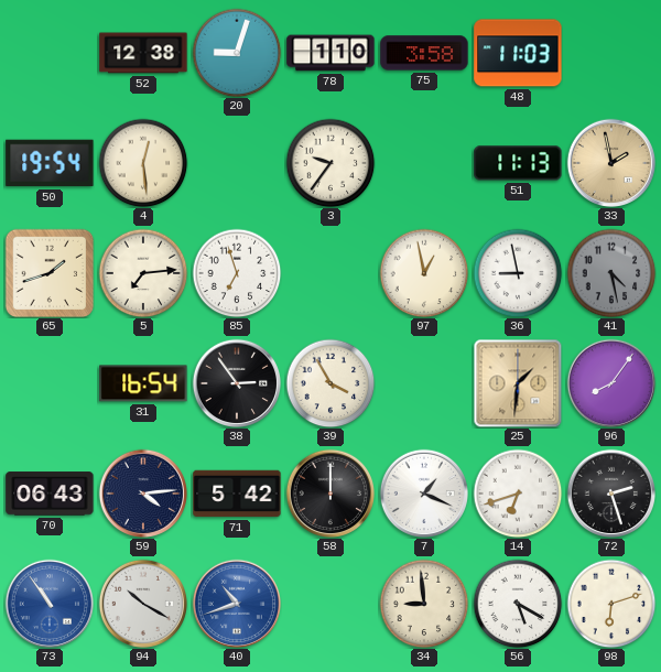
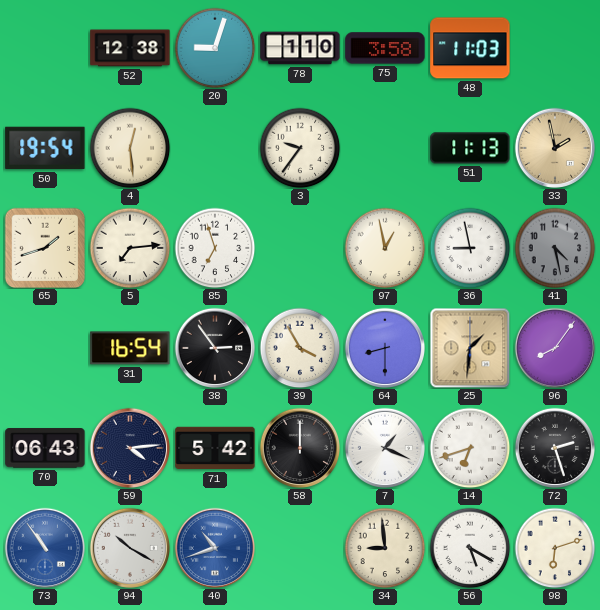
64: none -> 8:30 (384, 347)
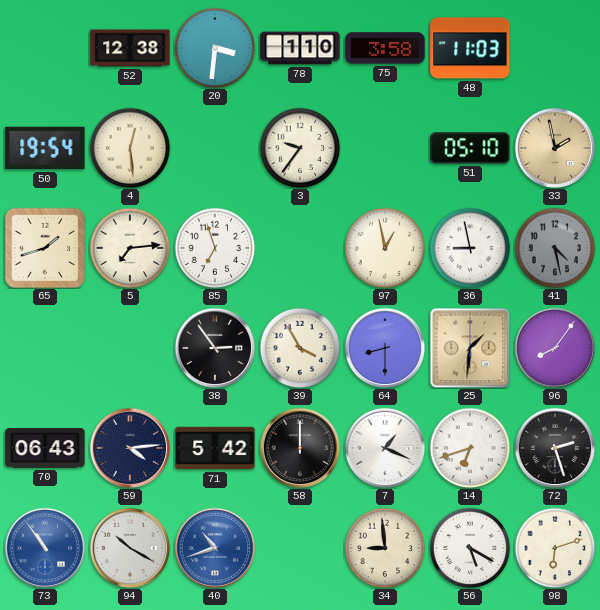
20: 9:03 -> 3:31 (215, 48)
51: 11:13 -> 05:10 (470, 148)
31: 16:54 -> none (130, 348)
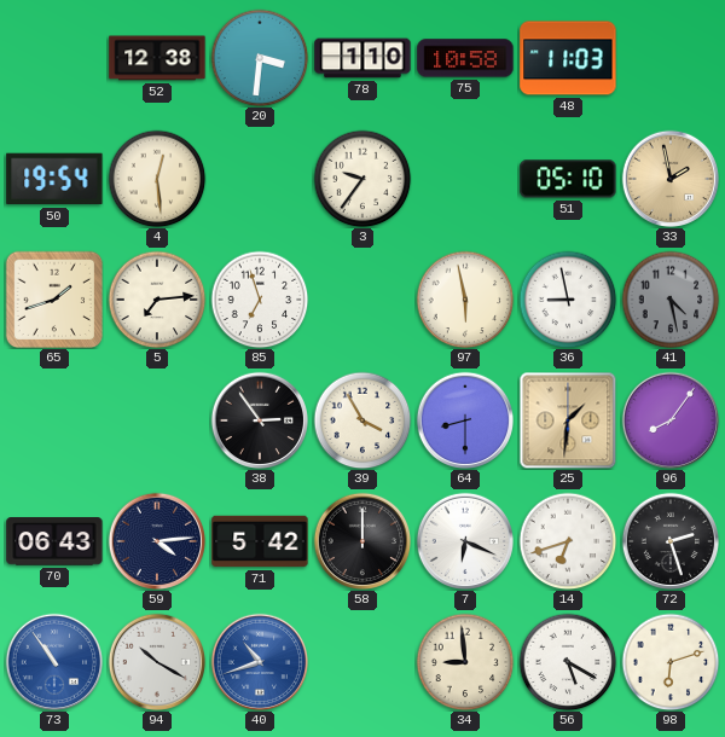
75: 3:58 -> 10:58 (465, 58)
97: 12:58 -> 5:58 (465, 300)
7: 1:19 -> 6:19 (464, 540)
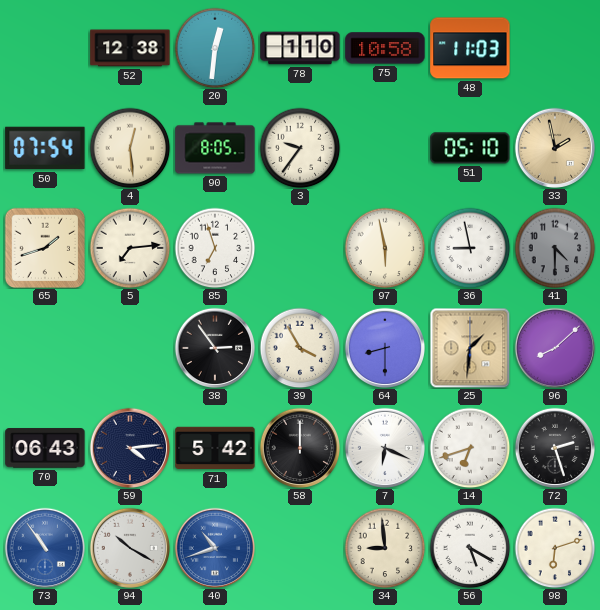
20: 3:31 -> 12:31 (215, 48)
50: 19:54 -> 07:54 (45, 148)
90: none -> 8:05 (215, 148)
41: 4:28 -> 4:30 (555, 248)
96: 8:06 -> 8:08 (554, 347)
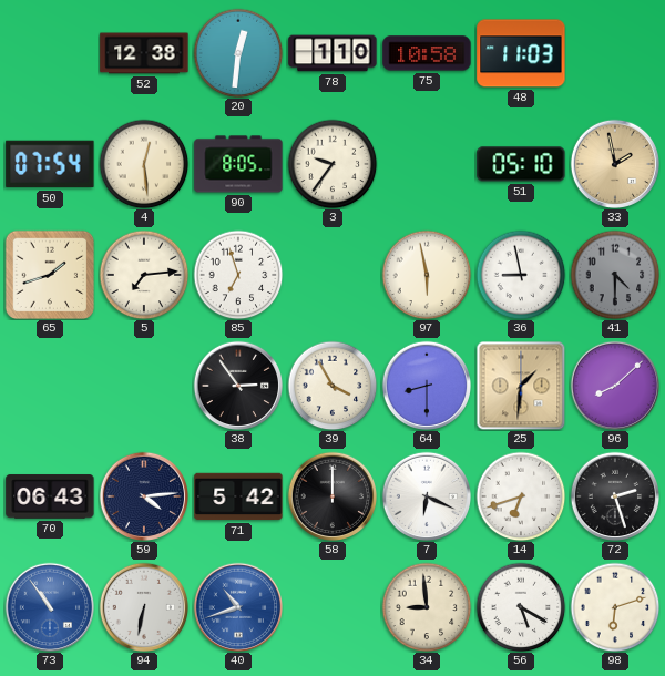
94: 10:20 -> 6:32 (143, 606)
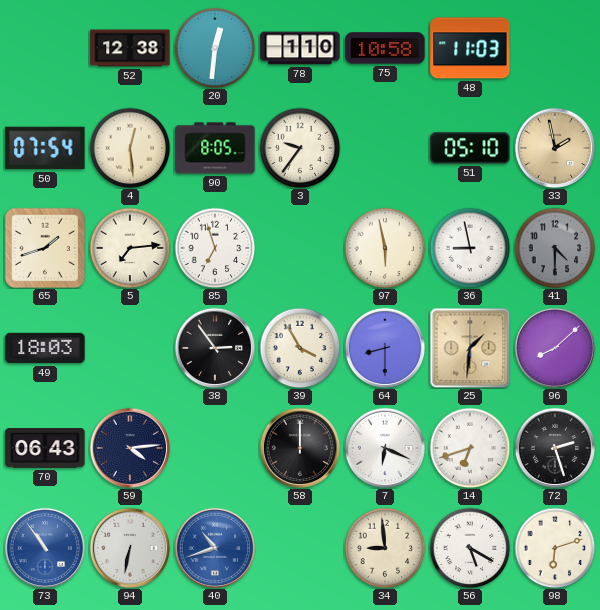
49: none -> 18:03 (45, 348)
71: 5:42 -> none (238, 496)
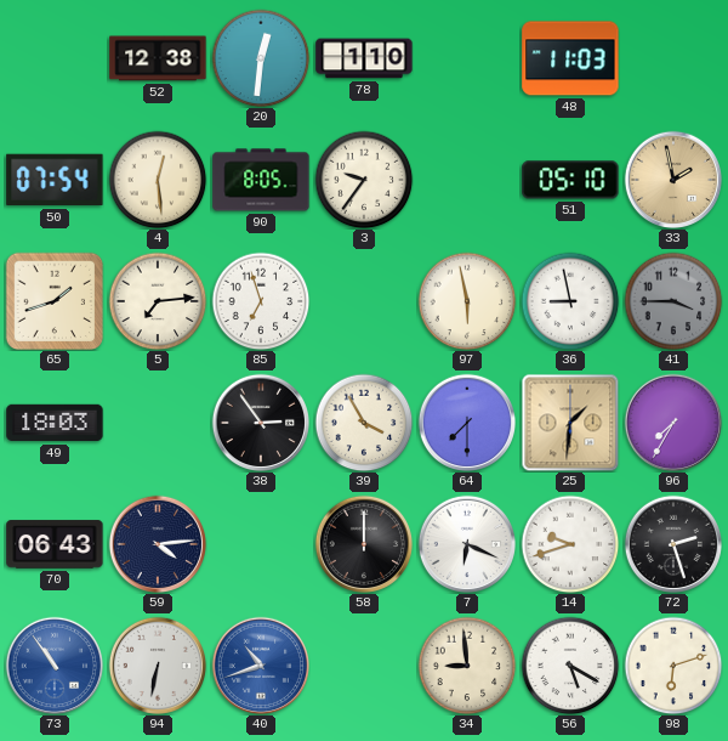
75: 10:58 -> none (385, 48)
41: 4:30 -> 3:45 (673, 301)
64: 8:30 -> 7:30 (466, 422)
96: 8:08 -> 7:35 (672, 422)
14: 6:42 -> 9:42 (570, 544)
